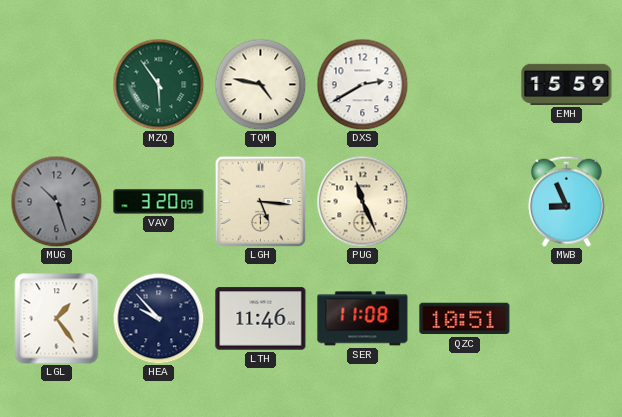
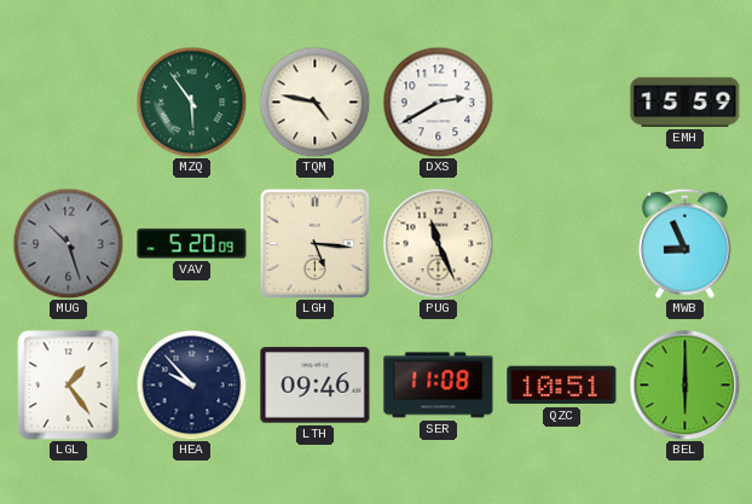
VAV: 3:20 -> 5:20 (192, 244)
LTH: 11:46 -> 09:46 (316, 386)
BEL: none -> 6:00 (684, 384)
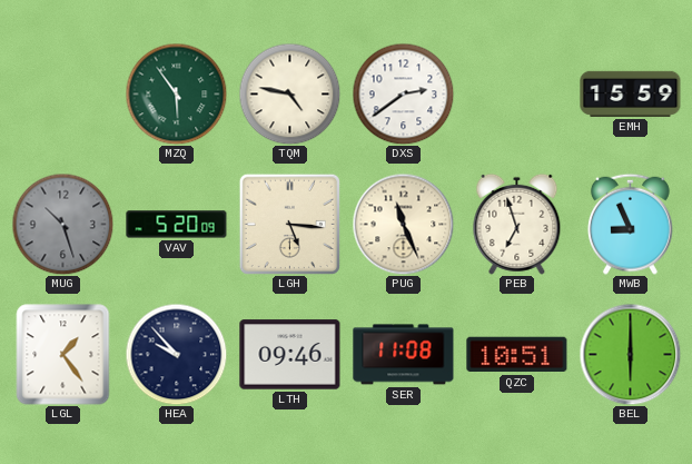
DXS: 2:40 -> 2:39 (403, 93)
PEB: none -> 6:57 (517, 224)
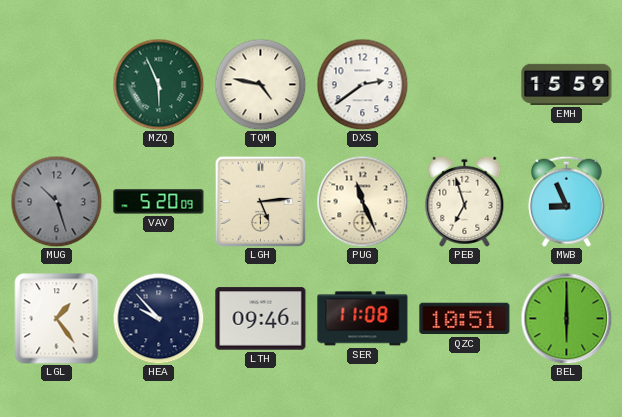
MZQ: 5:54 -> 5:56 (158, 84)
LGH: 5:16 -> 5:14 (260, 201)
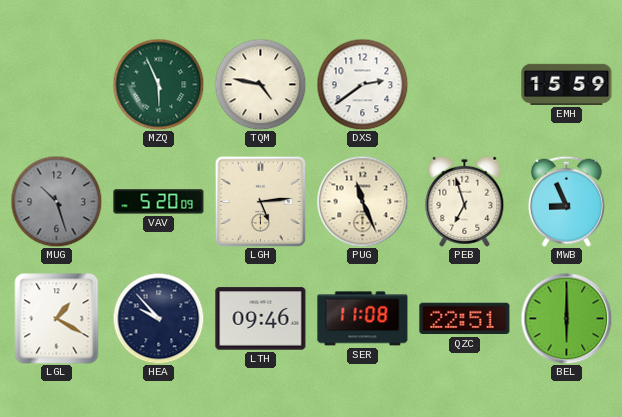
LGL: 1:24 -> 1:20 (57, 319)
QZC: 10:51 -> 22:51 (465, 319)
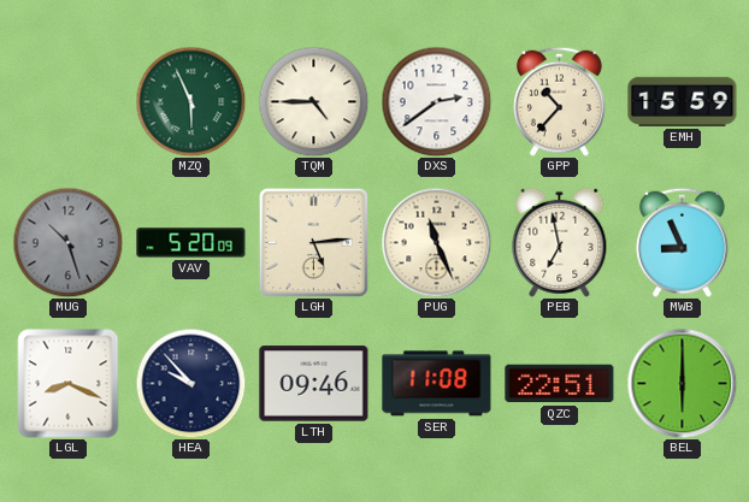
TQM: 4:47 -> 4:45 (313, 101)
GPP: none -> 10:37 (560, 101)
PEB: 6:57 -> 6:58 (560, 242)
LGL: 1:20 -> 8:19 (69, 384)
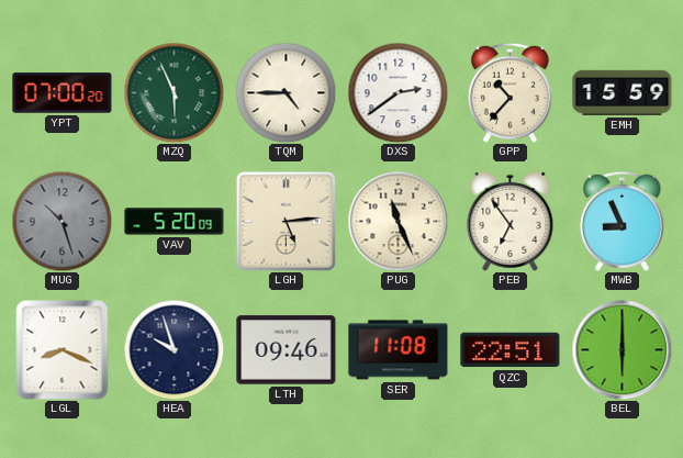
YPT: none -> 07:00 (63, 93)
PEB: 6:58 -> 6:54 (511, 221)
HEA: 9:53 -> 9:57 (173, 349)
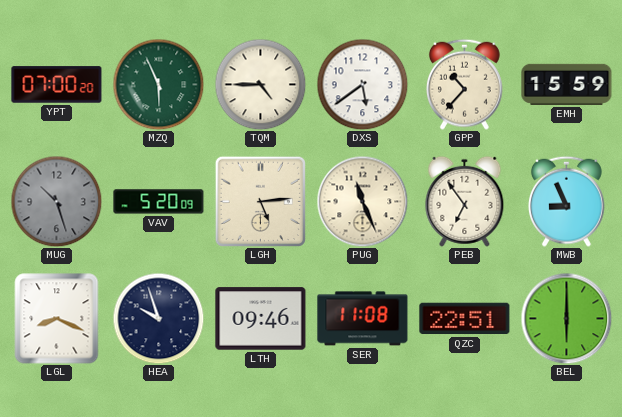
DXS: 2:39 -> 5:39 (362, 84)
